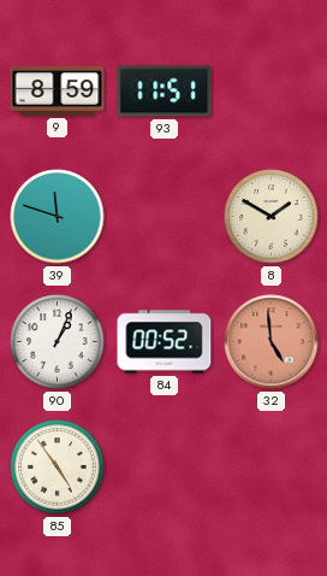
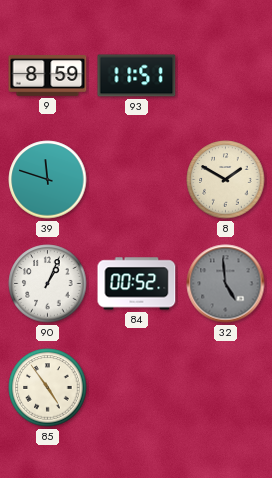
32 dial: salmon -> grey (226, 284)
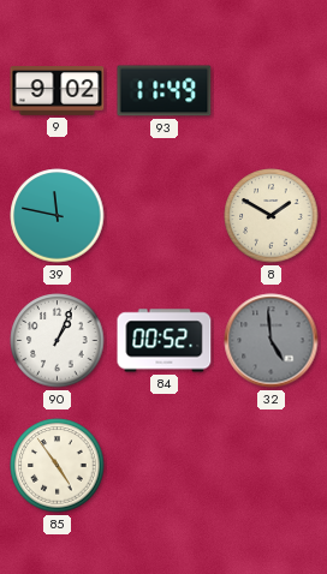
9: 8:59 -> 9:02 (58, 91)
93: 11:51 -> 11:49 (165, 91)
39: 11:48 -> 11:47 (58, 216)
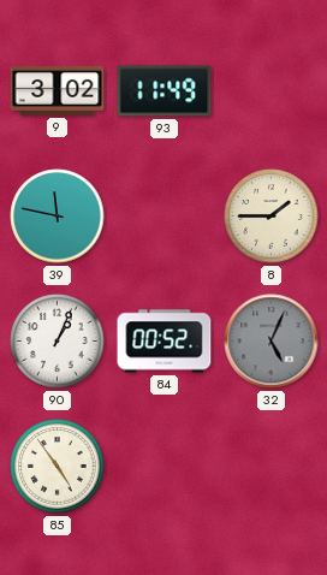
9: 9:02 -> 3:02 (58, 91)
8: 1:50 -> 1:45 (272, 217)
32: 4:59 -> 5:04 (272, 342)
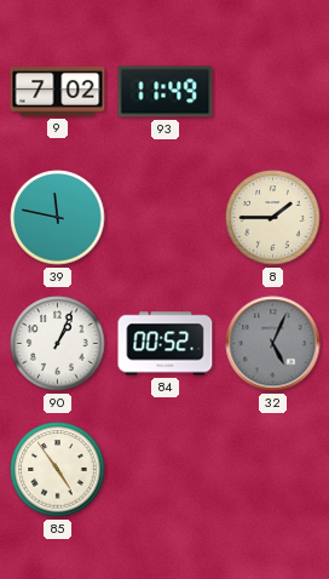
9: 3:02 -> 7:02 (58, 92)
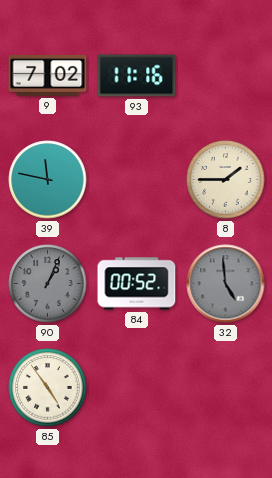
93: 11:49 -> 11:16 (137, 76)
90 dial: white -> grey (48, 284)
32: 5:04 -> 4:59 (226, 284)
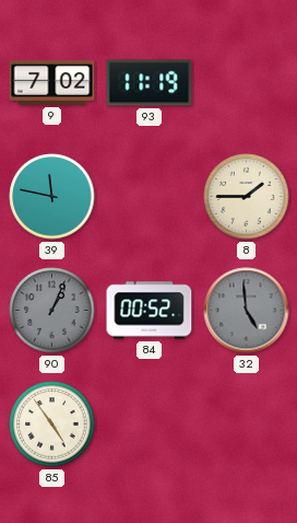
93: 11:16 -> 11:19 (150, 83)
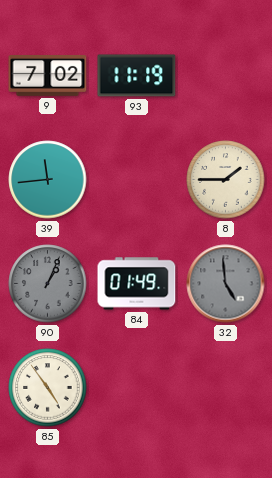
39: 11:47 -> 11:44 (48, 180)
84: 00:52 -> 01:49 (137, 284)
